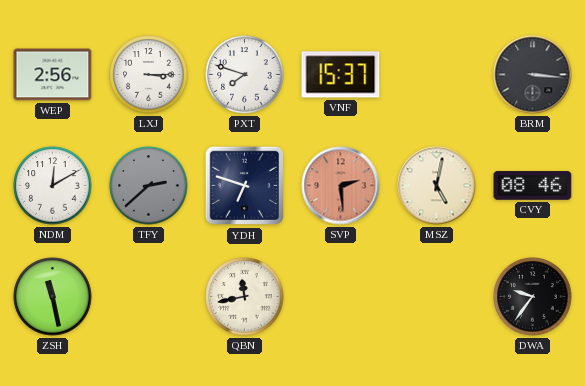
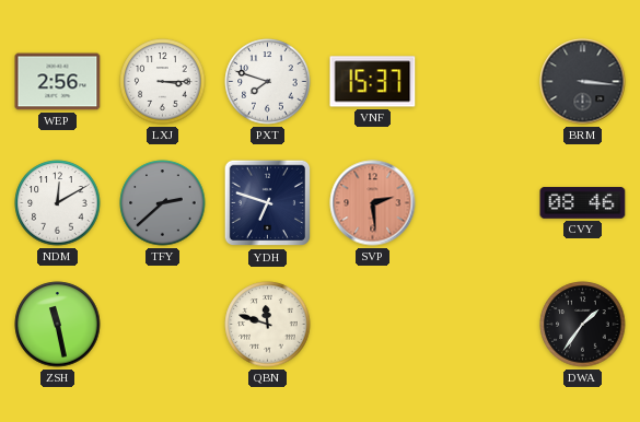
MSZ: 5:02 -> none (437, 186)
QBN: 11:43 -> 11:48 (268, 325)
DWA: 9:36 -> 1:36 (583, 325)
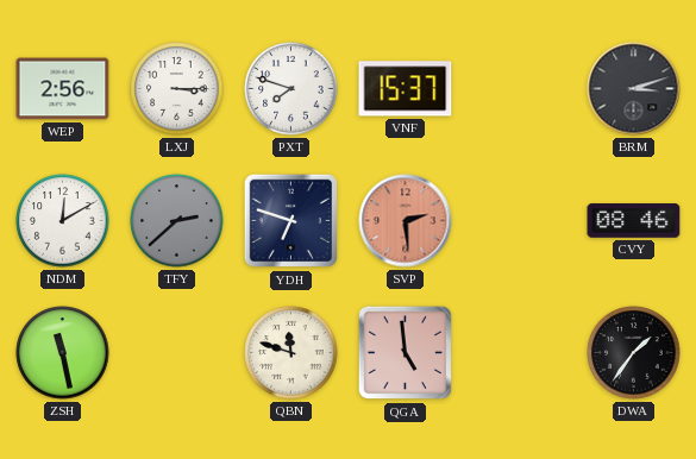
BRM: 3:16 -> 3:12 (634, 89)
QGA: none -> 4:59 (406, 353)
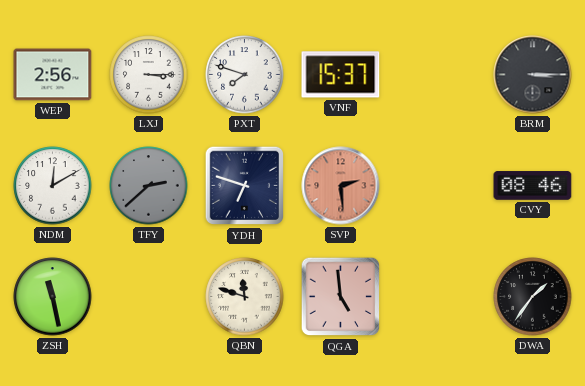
BRM: 3:12 -> 3:15 (533, 75)
